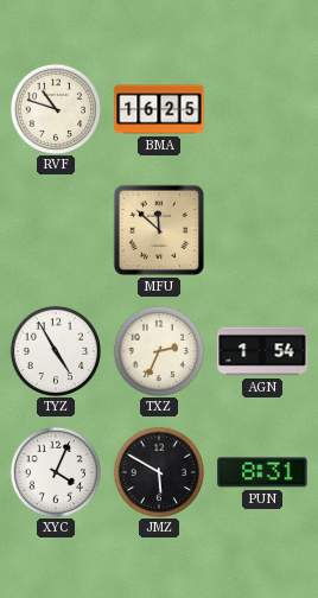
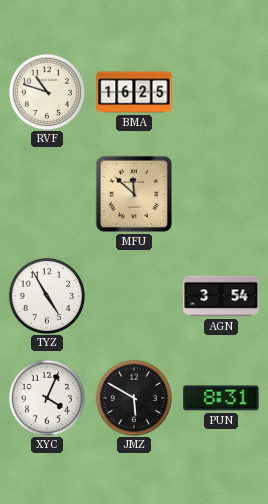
TXZ: 2:34 -> none (158, 350)
AGN: 1:54 -> 3:54 (221, 296)
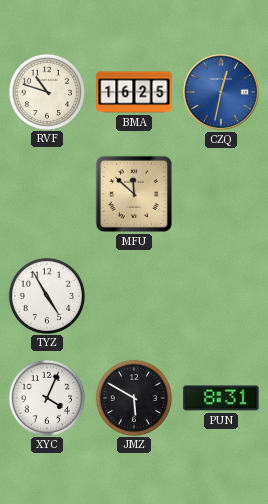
CZQ: none -> 12:32 (222, 93)
AGN: 3:54 -> none (221, 296)
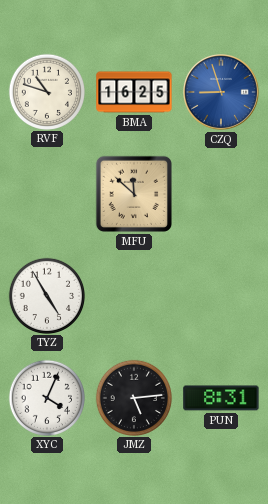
CZQ: 12:32 -> 8:57 (222, 93)
JMZ: 5:50 -> 5:14 (133, 397)
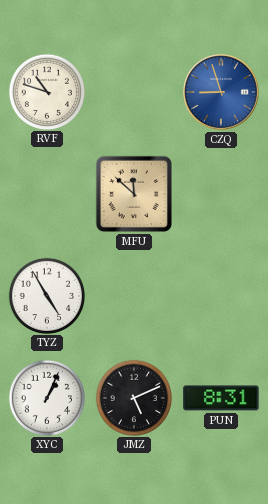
BMA: 16:25 -> none (134, 92)
XYC: 4:04 -> 1:04 (46, 397)
JMZ: 5:14 -> 5:11 (133, 397)
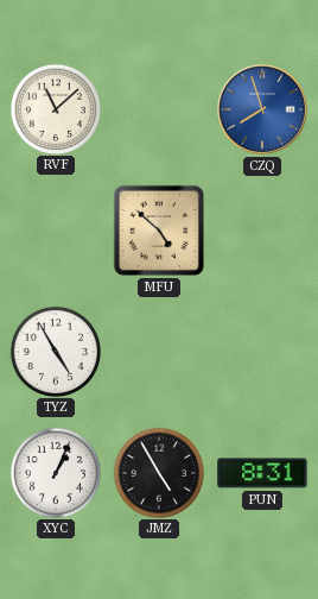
RVF: 10:48 -> 11:08 (55, 108)
CZQ: 8:57 -> 7:57 (263, 111)
MFU: 11:52 -> 4:52 (159, 231)
JMZ: 5:11 -> 4:55 (158, 472)
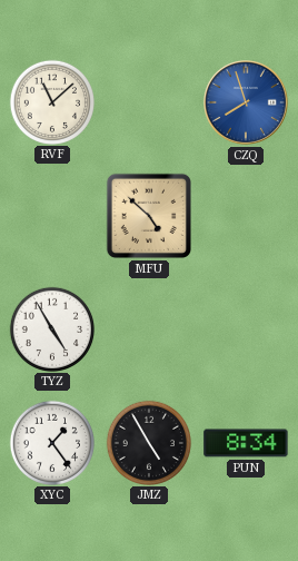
XYC: 1:04 -> 1:24 (51, 442)
PUN: 8:31 -> 8:34 (246, 443)
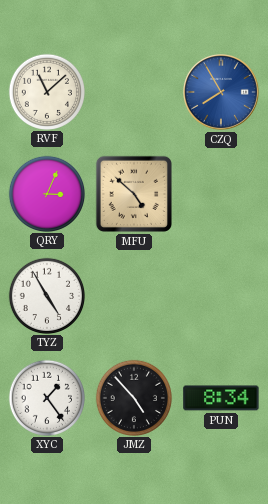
CZQ: 7:57 -> 7:55 (222, 93)
QRY: none -> 3:04 (46, 193)
JMZ: 4:55 -> 4:53 (133, 397)
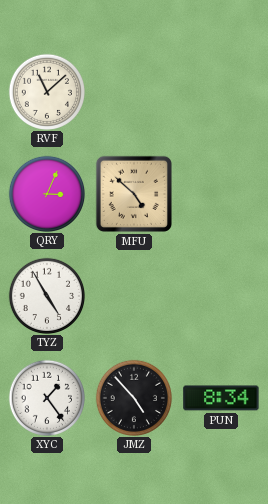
CZQ: 7:55 -> none (222, 93)
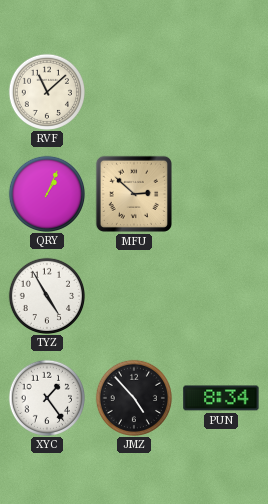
QRY: 3:04 -> 1:04 (46, 193)
MFU: 4:52 -> 2:52 (134, 194)
